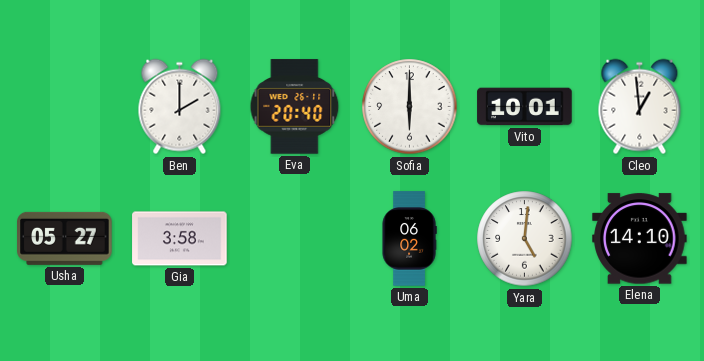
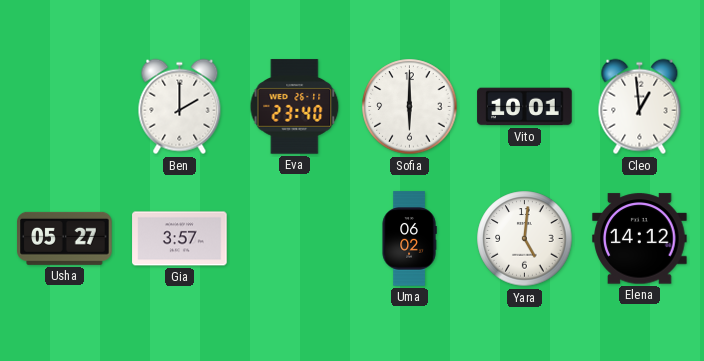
Eva: 20:40 -> 23:40 (295, 107)
Gia: 3:58 -> 3:57 (180, 239)
Elena: 14:10 -> 14:12 (640, 239)
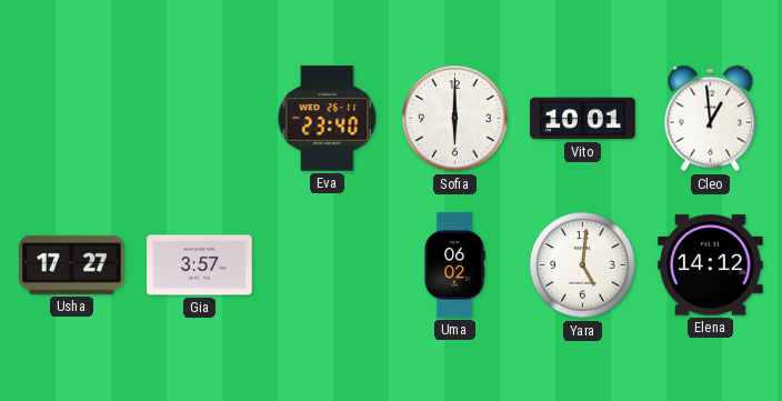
Ben: 2:00 -> none (180, 107)
Usha: 05:27 -> 17:27 (72, 264)
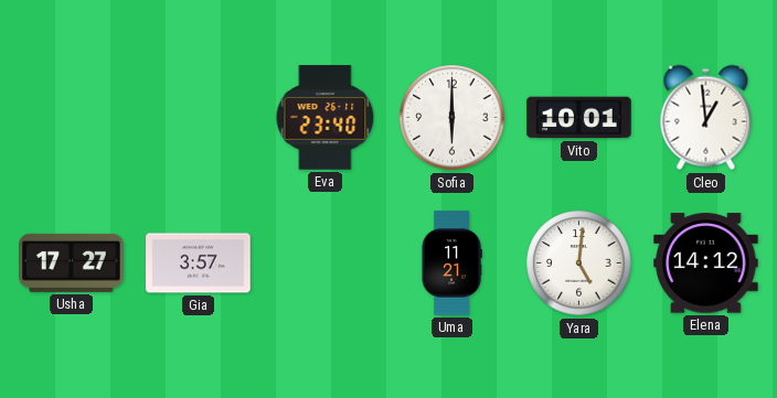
Uma: 06:02 -> 11:21 (451, 263)
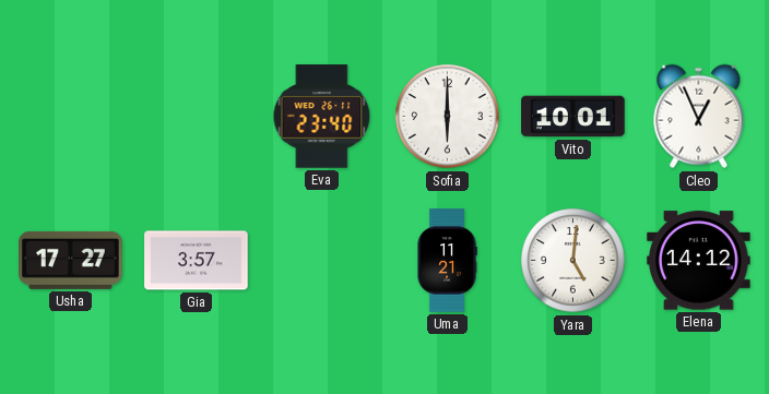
Cleo: 12:59 -> 12:56 (699, 117)
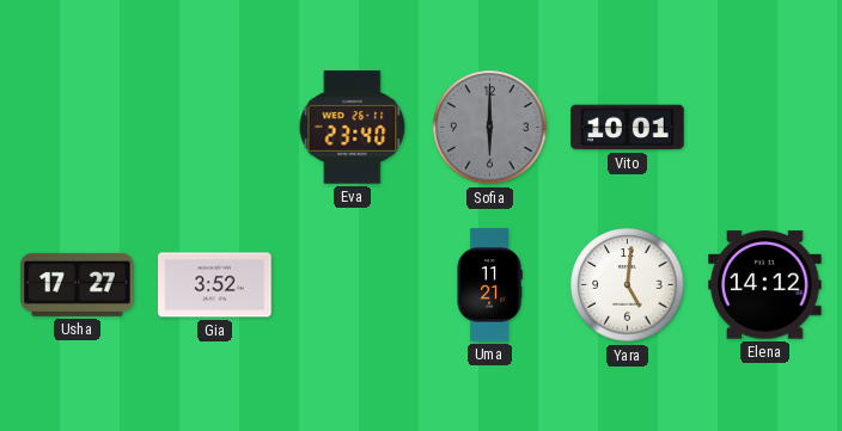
Sofia dial: white -> grey (490, 128)
Cleo: 12:56 -> none (699, 117)
Gia: 3:57 -> 3:52 (215, 285)
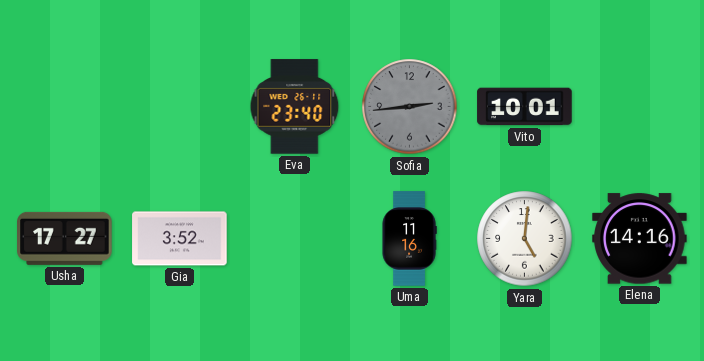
Sofia: 6:00 -> 2:44 (410, 107)
Uma: 11:21 -> 11:16 (409, 239)
Elena: 14:12 -> 14:16 (640, 239)
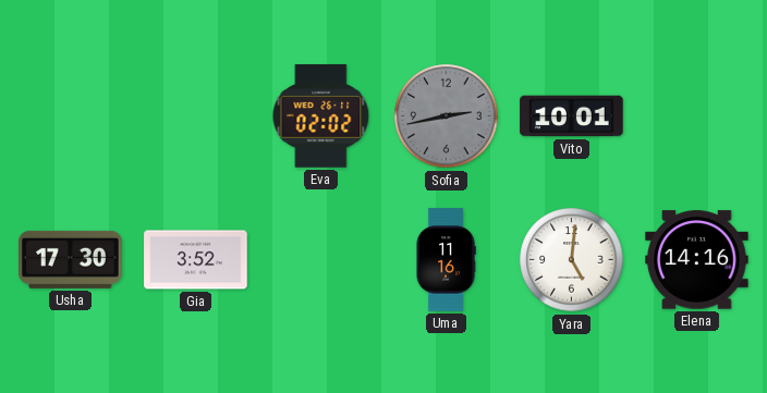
Eva: 23:40 -> 02:02 (321, 116)
Sofia: 2:44 -> 2:43 (447, 116)
Usha: 17:27 -> 17:30 (71, 259)
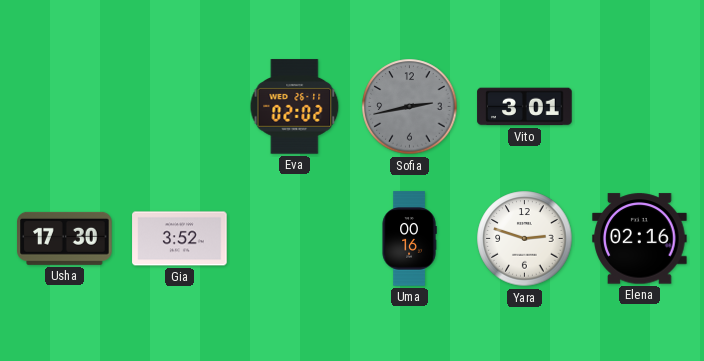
Vito: 10:01 -> 3:01 (525, 107)
Uma: 11:16 -> 00:16 (409, 239)
Yara: 5:01 -> 2:48 (525, 239)
Elena: 14:16 -> 02:16 (640, 239)
